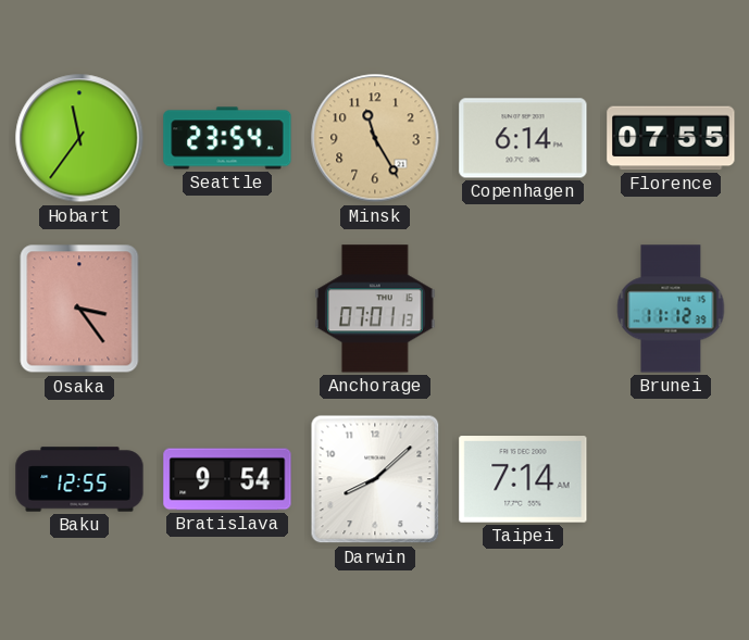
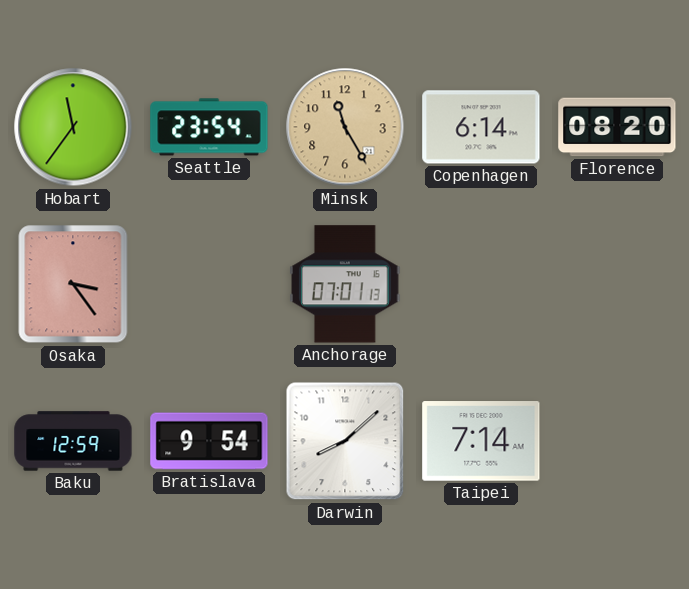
Florence: 07:55 -> 08:20 (617, 127)
Brunei: 11:12 -> none (671, 309)
Baku: 12:55 -> 12:59 (73, 441)
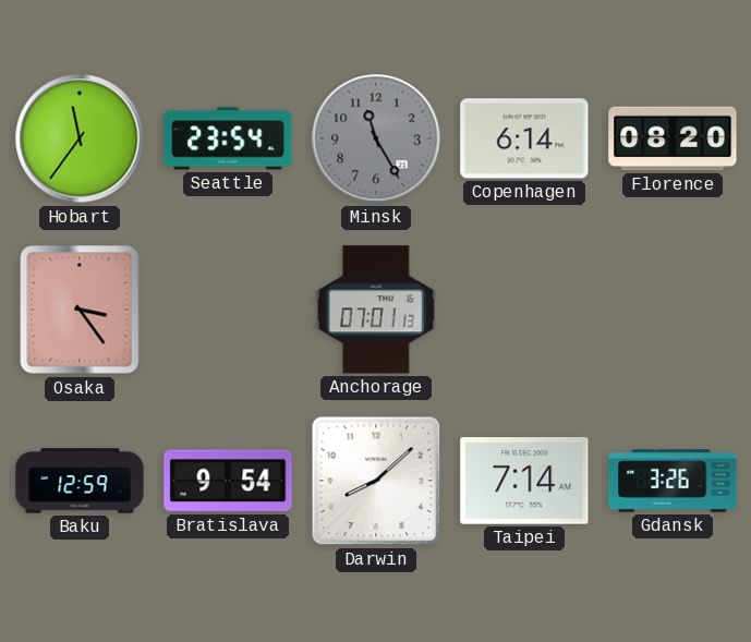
Minsk dial: champagne -> grey (376, 138)
Gdansk: none -> 3:26 (673, 481)
